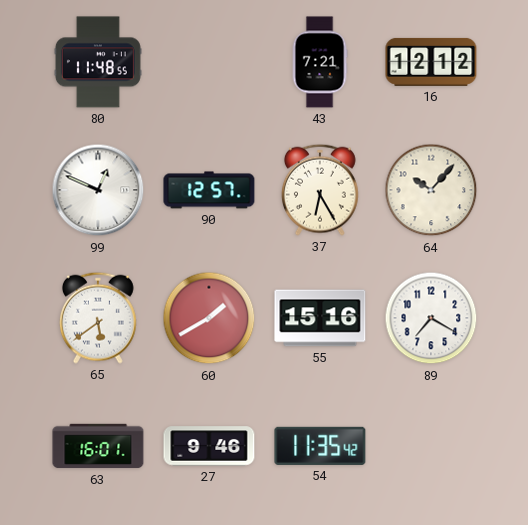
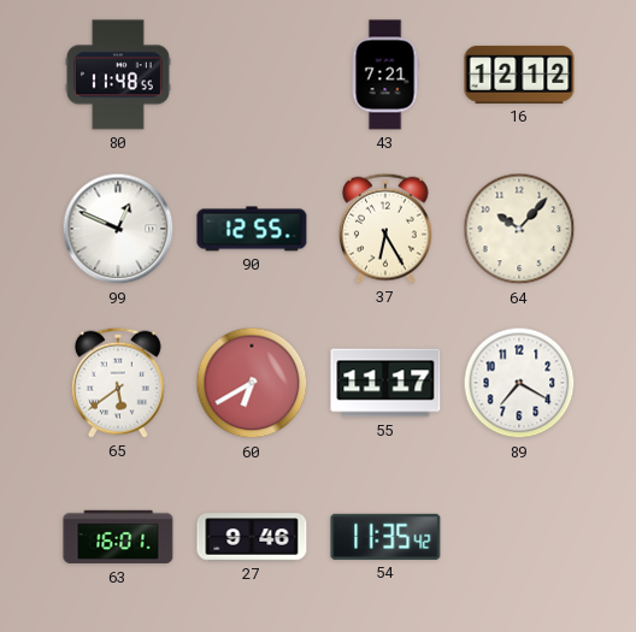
90: 12:57 -> 12:55 (252, 229)
60: 1:40 -> 6:40 (252, 383)
55: 15:16 -> 11:17 (385, 383)
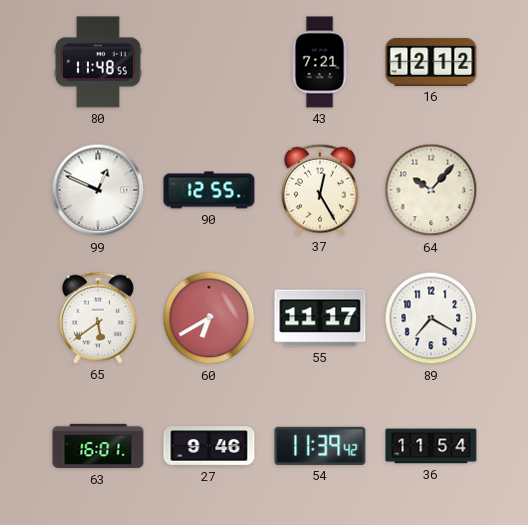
37: 6:25 -> 12:25 (320, 190)
54: 11:35 -> 11:39 (320, 446)
36: none -> 11:54 (431, 446)
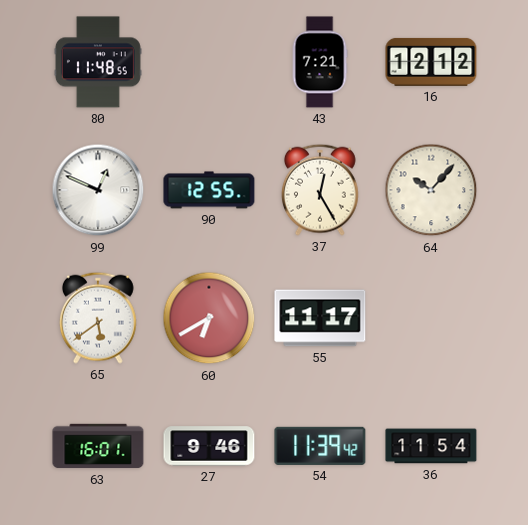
89: 7:20 -> none (431, 318)
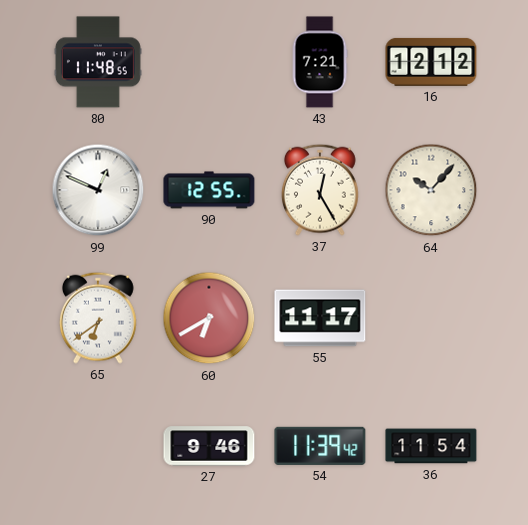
65: 5:39 -> 6:39 (98, 318)
63: 16:01 -> none (98, 446)
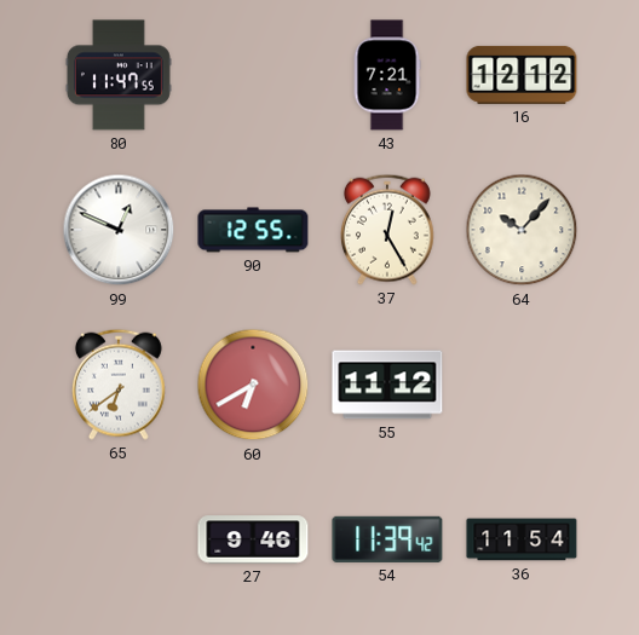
80: 11:48 -> 11:47 (119, 75)
55: 11:17 -> 11:12 (387, 385)
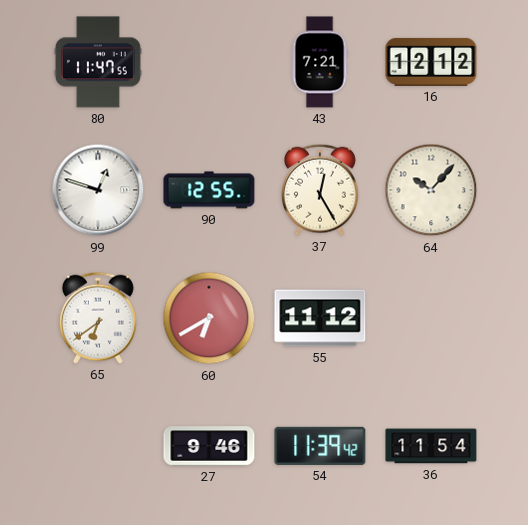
99: 12:49 -> 12:48 (98, 190)
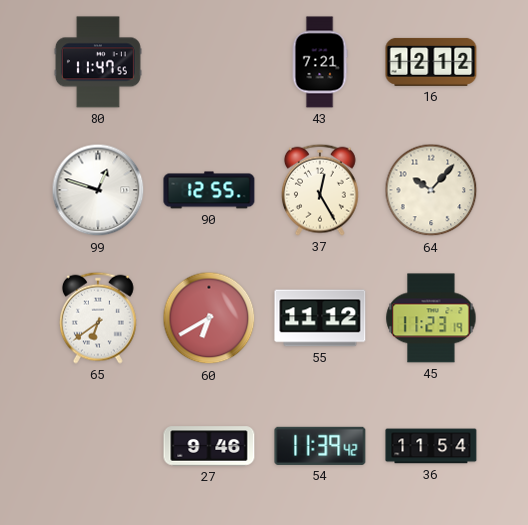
45: none -> 11:23 (431, 318)
